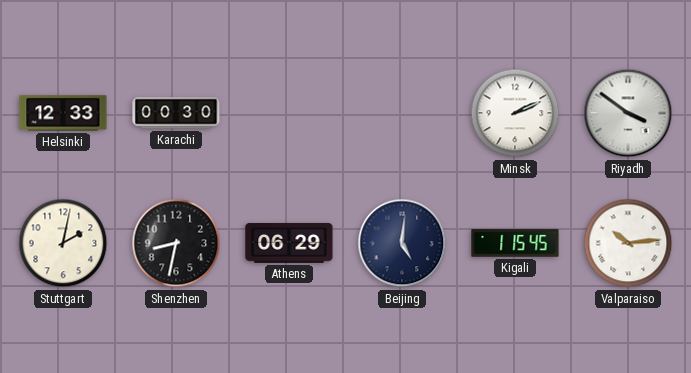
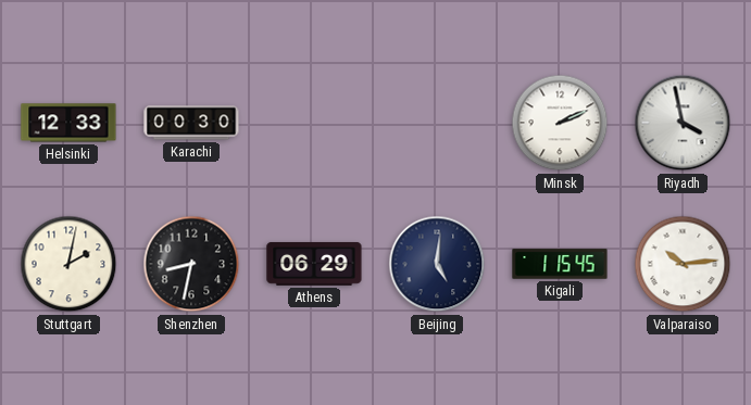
Riyadh: 3:51 -> 3:58 (683, 123)
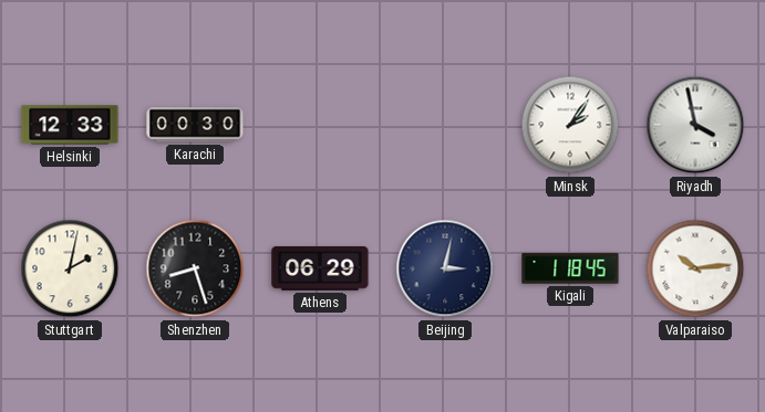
Minsk: 2:11 -> 2:06 (570, 125)
Shenzhen: 8:32 -> 8:27 (195, 268)
Beijing: 5:01 -> 3:02 (445, 268)
Kigali: 1:15 -> 1:18 (570, 268)
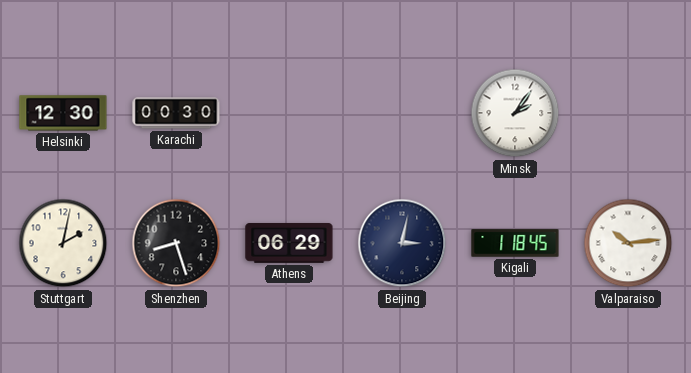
Helsinki: 12:33 -> 12:30 (63, 113)
Riyadh: 3:58 -> none (695, 125)
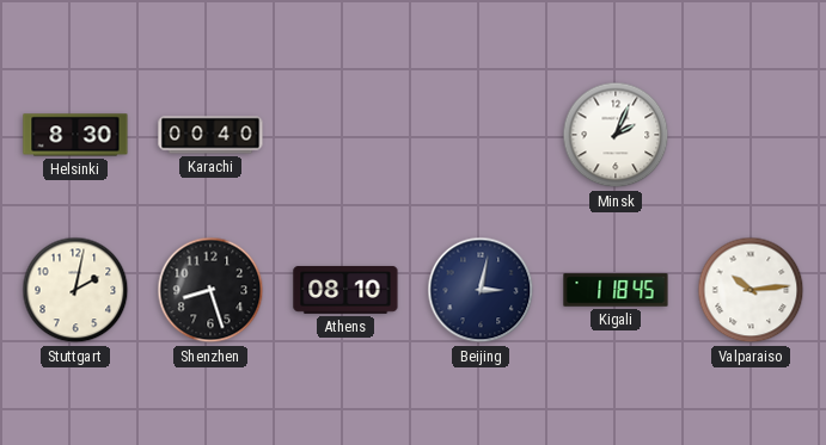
Helsinki: 12:30 -> 8:30 (75, 135)
Karachi: 00:30 -> 00:40 (210, 135)
Minsk: 2:06 -> 2:04 (616, 135)
Athens: 06:29 -> 08:10 (345, 290)
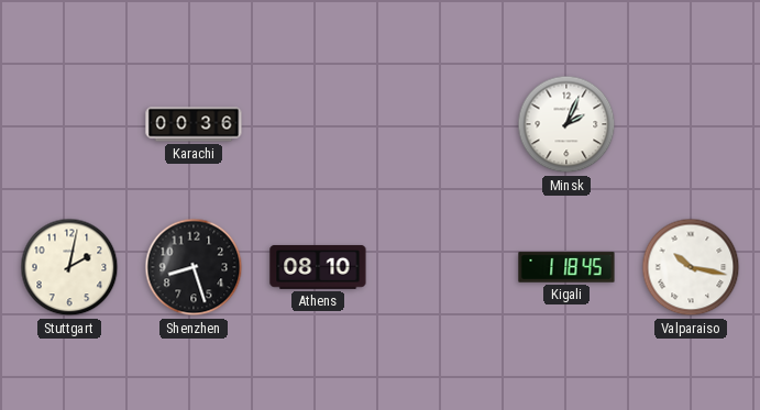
Helsinki: 8:30 -> none (75, 135)
Karachi: 00:40 -> 00:36 (194, 124)
Beijing: 3:02 -> none (481, 290)
Valparaiso: 10:14 -> 10:17 (691, 267)
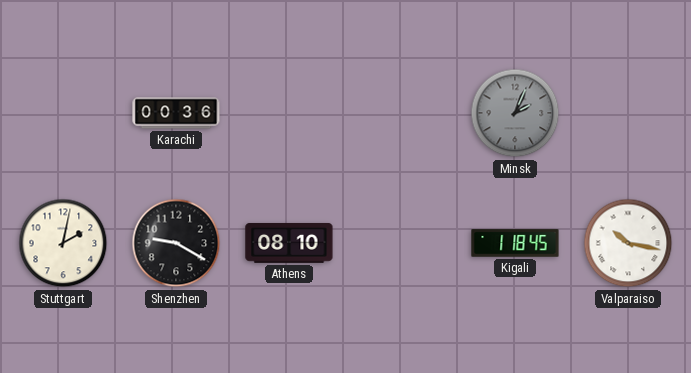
Minsk dial: white -> grey (515, 113)
Shenzhen: 8:27 -> 9:20 (176, 243)
